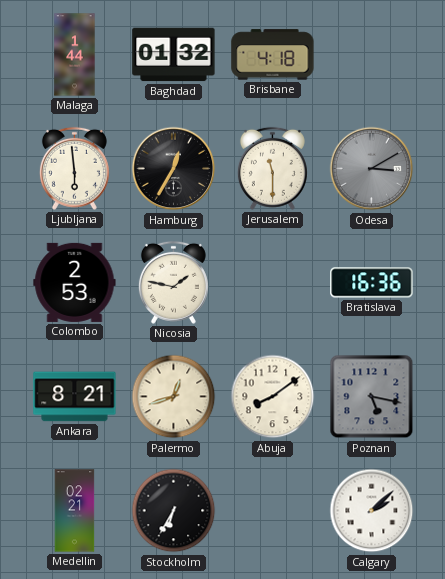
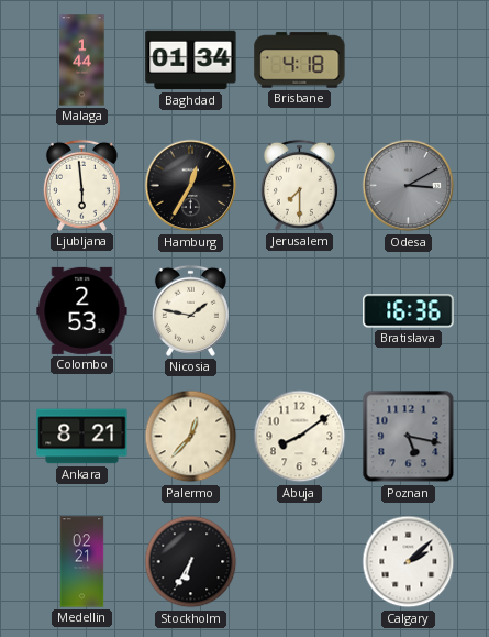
Baghdad: 01:32 -> 01:34 (191, 61)
Jerusalem: 11:30 -> 7:30 (299, 185)
Palermo: 12:42 -> 12:37 (191, 437)
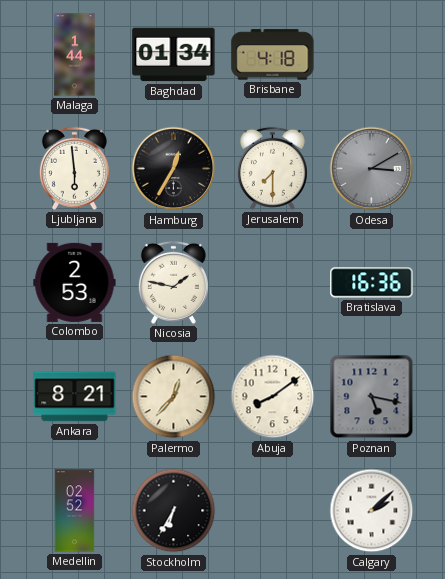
Medellin: 02:21 -> 02:52 (75, 511)
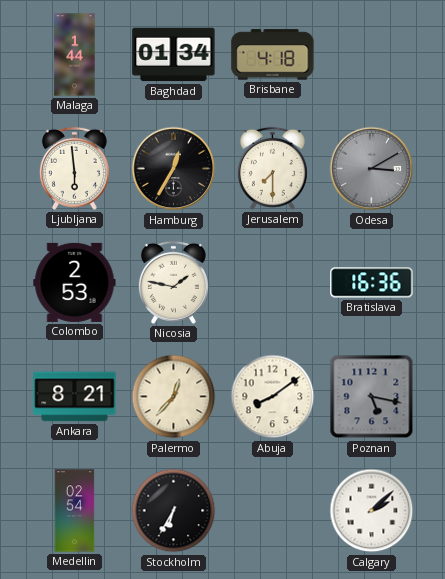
Medellin: 02:52 -> 02:54 (75, 511)
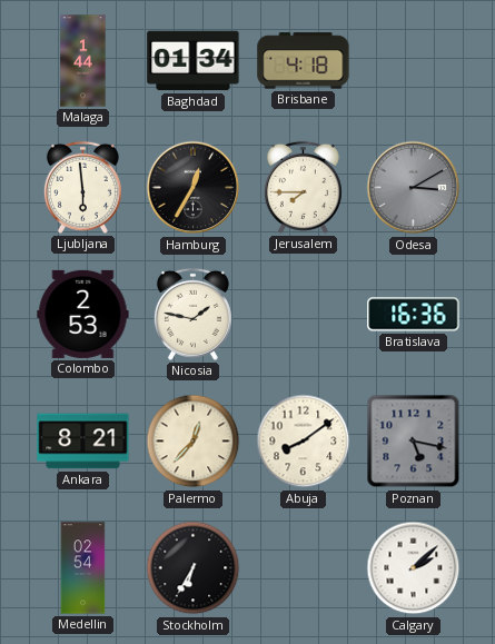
Jerusalem: 7:30 -> 7:45 (303, 187)
